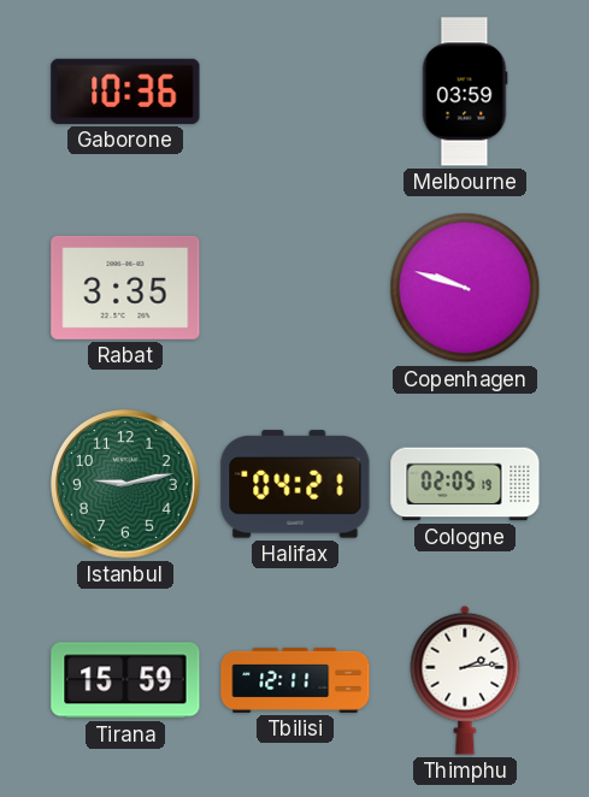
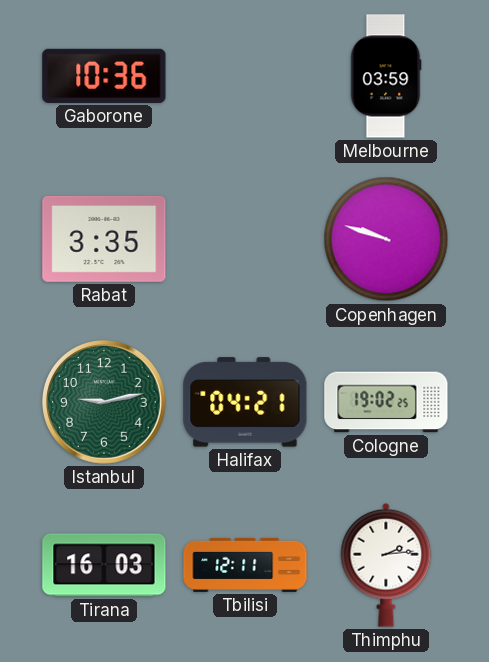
Cologne: 02:05 -> 19:02 (386, 402)
Tirana: 15:59 -> 16:03 (104, 565)
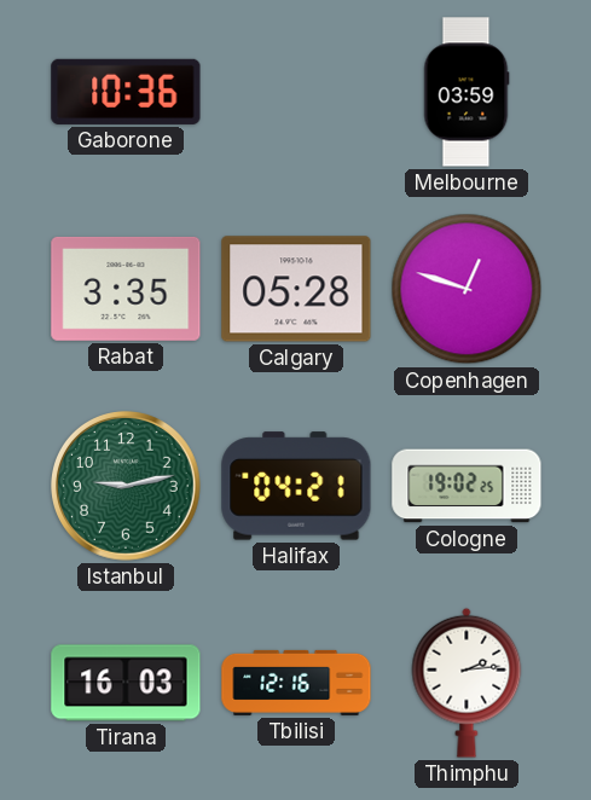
Calgary: none -> 05:28 (296, 289)
Copenhagen: 9:48 -> 12:48 (467, 289)
Tbilisi: 12:11 -> 12:16 (296, 683)
